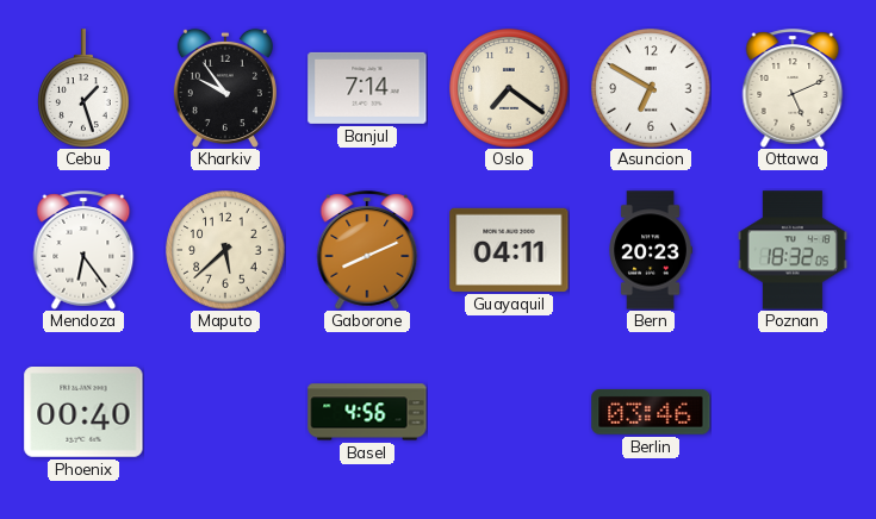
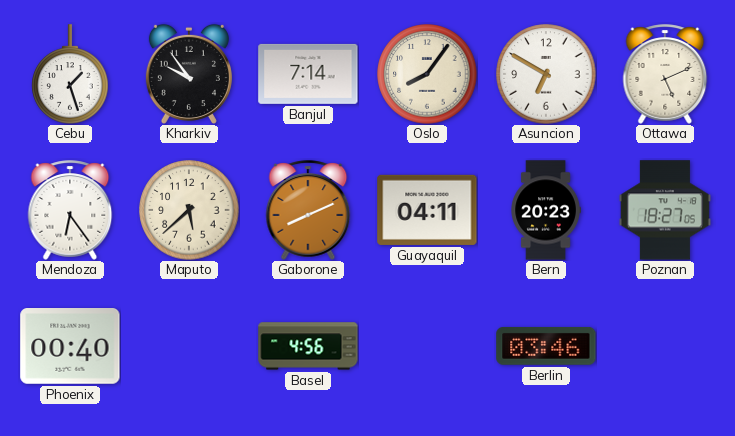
Oslo: 7:21 -> 8:06 (427, 74)
Poznan: 18:32 -> 18:27 (665, 210)
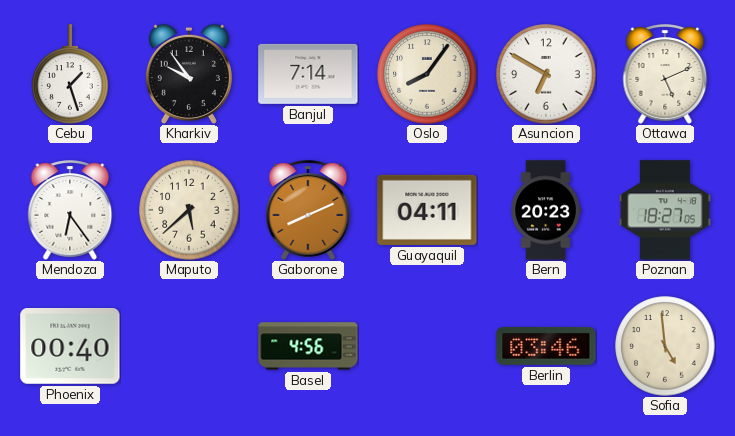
Sofia: none -> 4:59 (665, 346)
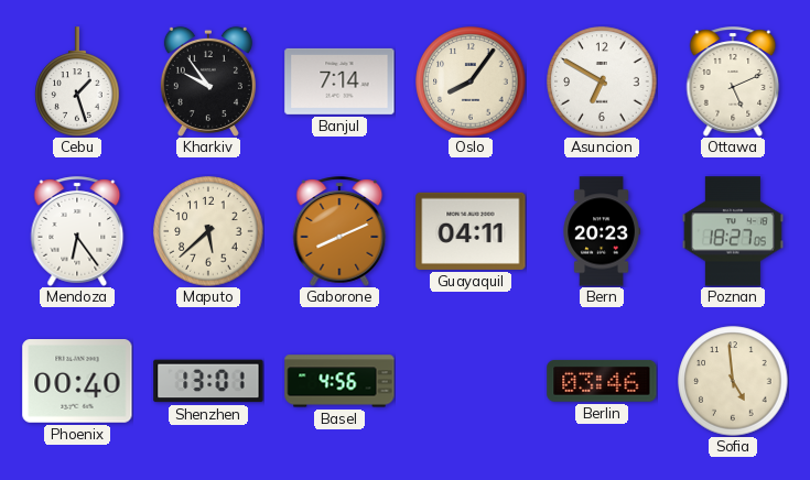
Shenzhen: none -> 13:01 (208, 381)
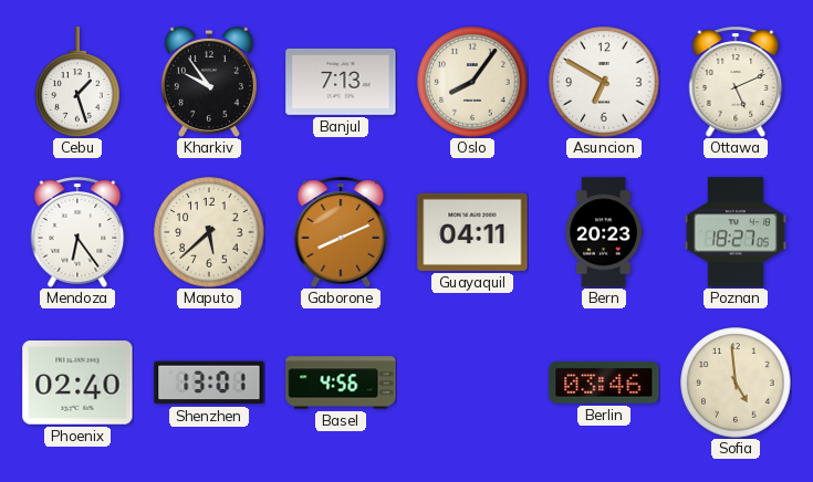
Banjul: 7:14 -> 7:13 (341, 82)
Phoenix: 00:40 -> 02:40 (77, 384)
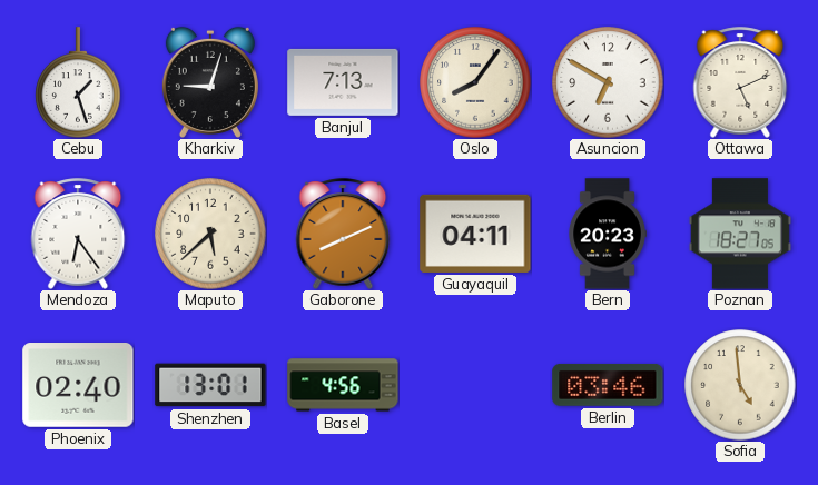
Kharkiv: 9:54 -> 9:03 (210, 81)
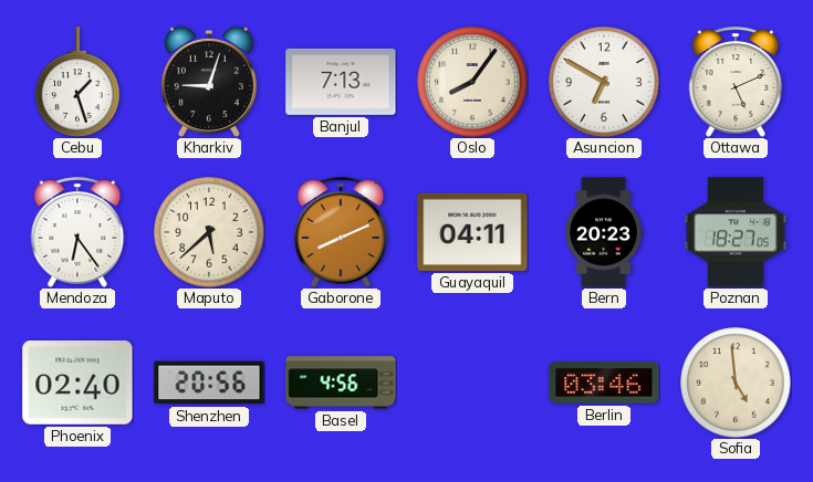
Shenzhen: 13:01 -> 20:56 (209, 383)
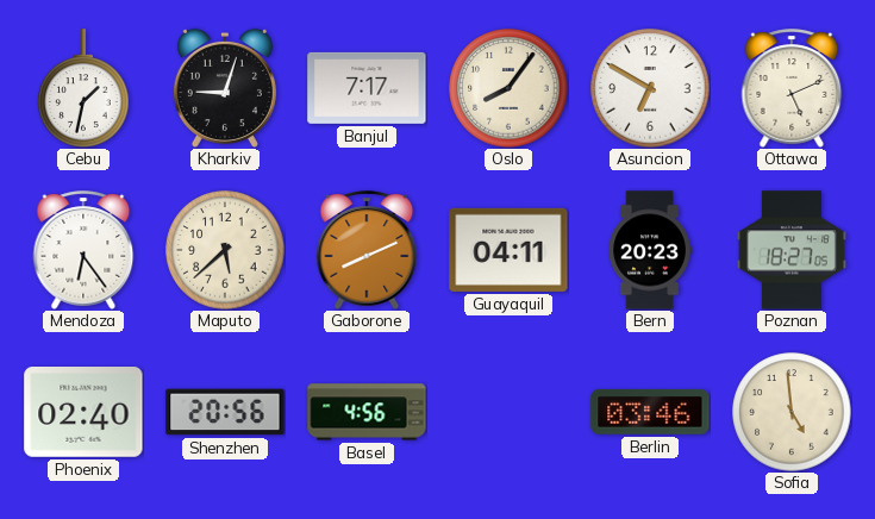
Cebu: 1:27 -> 1:32 (83, 88)
Banjul: 7:13 -> 7:17 (367, 88)
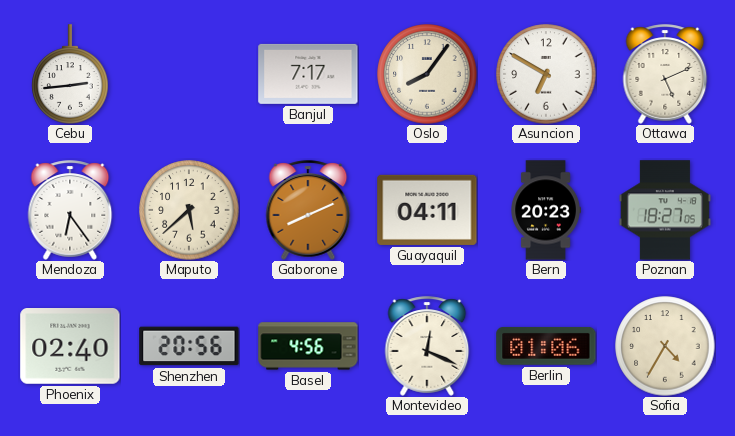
Cebu: 1:32 -> 2:44 (70, 74)
Kharkiv: 9:03 -> none (225, 87)
Montevideo: none -> 12:19 (427, 346)
Berlin: 03:46 -> 01:06 (546, 346)
Sofia: 4:59 -> 4:35 (665, 346)
